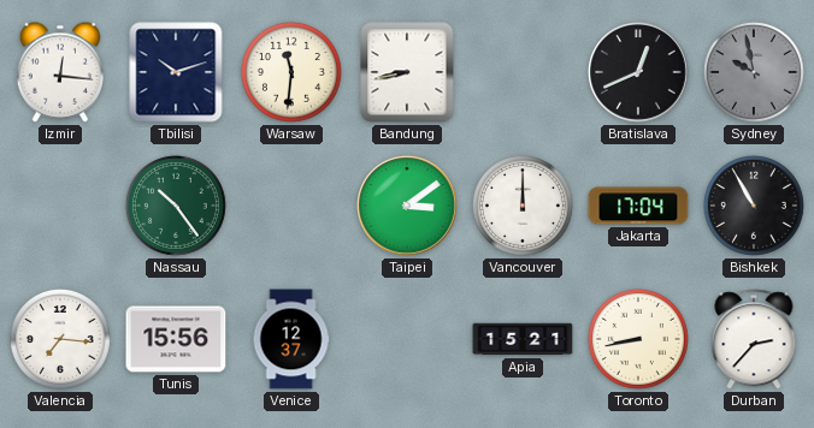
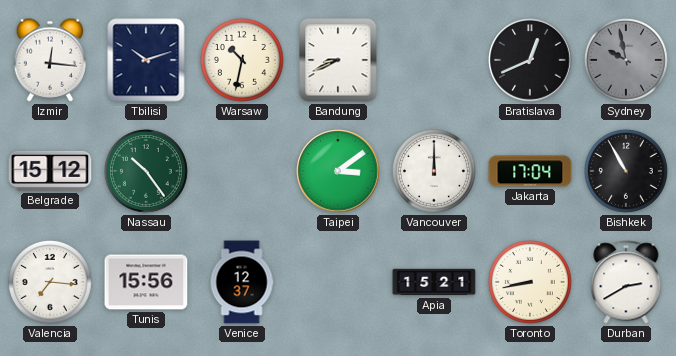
Warsaw: 11:31 -> 10:32 (242, 60)
Bandung: 8:43 -> 8:41 (338, 60)
Belgrade: none -> 15:12 (50, 171)
Durban: 2:37 -> 2:40 (626, 282)
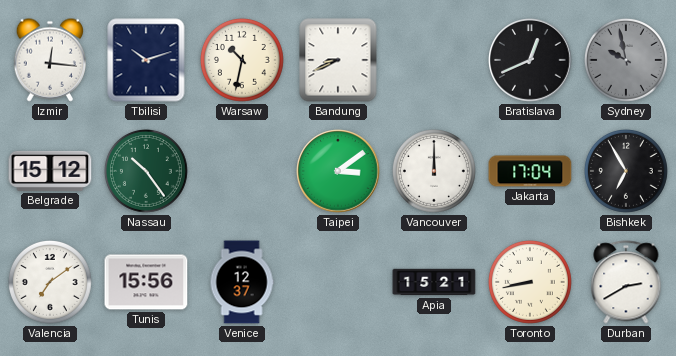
Bishkek: 10:55 -> 6:55 (626, 171)
Valencia: 7:16 -> 7:09 (50, 282)
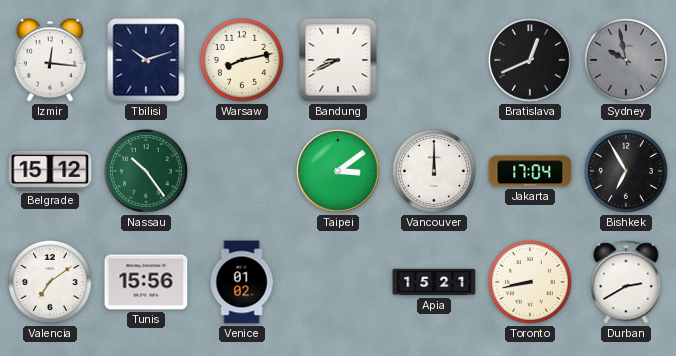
Warsaw: 10:32 -> 8:13 (242, 60)
Venice: 12:37 -> 01:02 (242, 282)
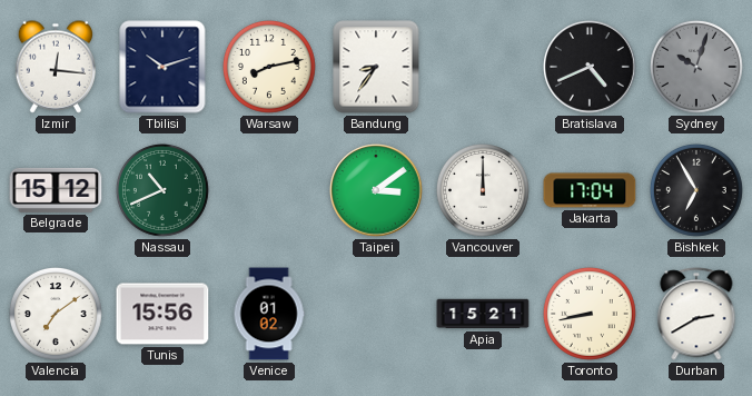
Bandung: 8:41 -> 8:36 (376, 67)
Bratislava: 12:41 -> 4:41 (590, 67)
Sydney: 9:58 -> 10:03 (696, 67)
Nassau: 10:24 -> 10:41 (162, 190)
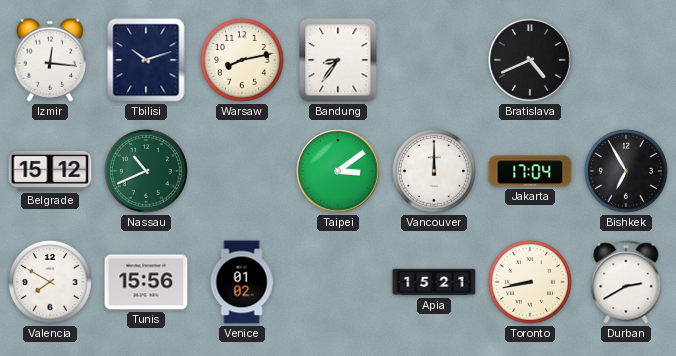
Sydney: 10:03 -> none (696, 67)
Valencia: 7:09 -> 7:50 (50, 282)
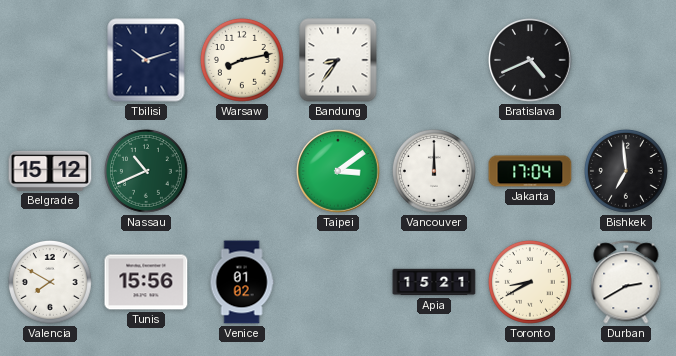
Izmir: 12:16 -> none (49, 60)
Bishkek: 6:55 -> 6:59 (626, 171)
Toronto: 8:43 -> 8:40 (530, 282)
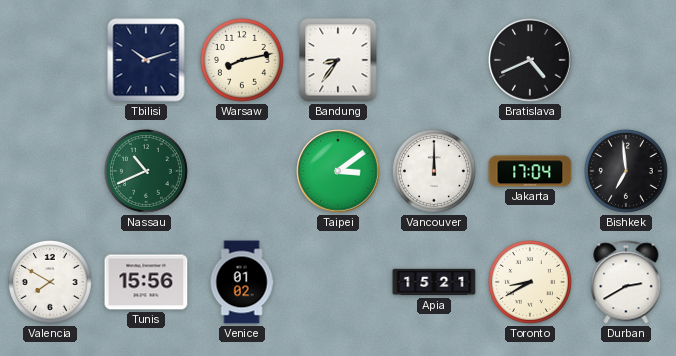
Belgrade: 15:12 -> none (50, 171)
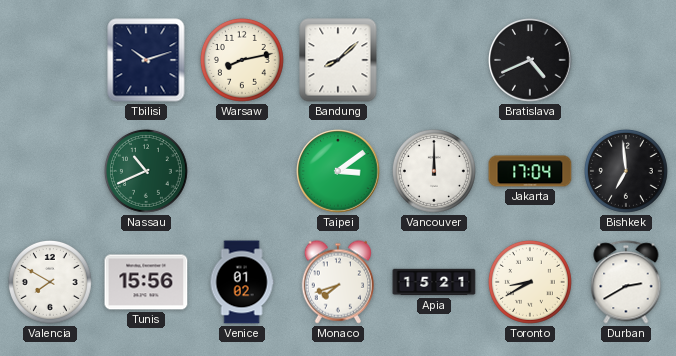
Bandung: 8:36 -> 8:08 (338, 60)
Monaco: none -> 7:42 (337, 282)
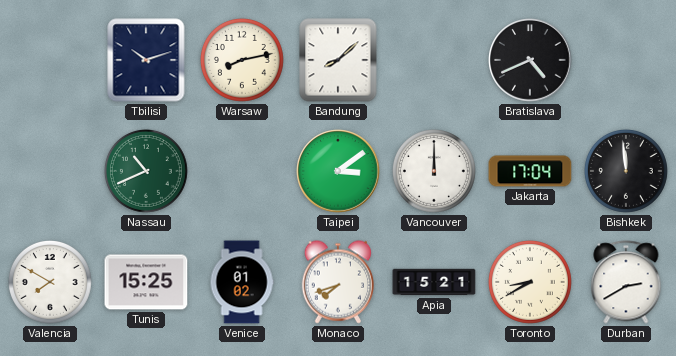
Bishkek: 6:59 -> 11:59 (626, 171)
Tunis: 15:56 -> 15:25 (146, 282)
